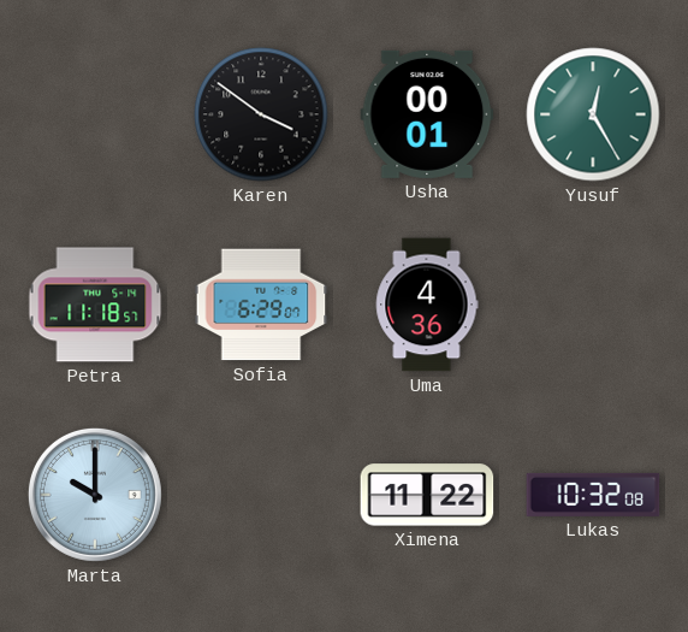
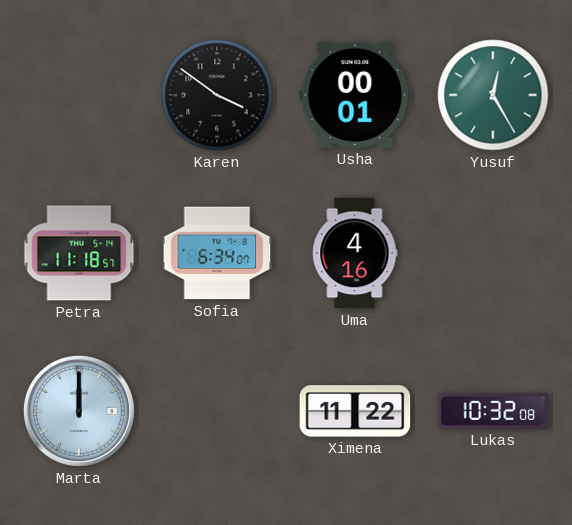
Sofia: 6:29 -> 6:34 (217, 253)
Uma: 4:36 -> 4:16 (355, 253)
Marta: 10:00 -> 12:00 (79, 411)
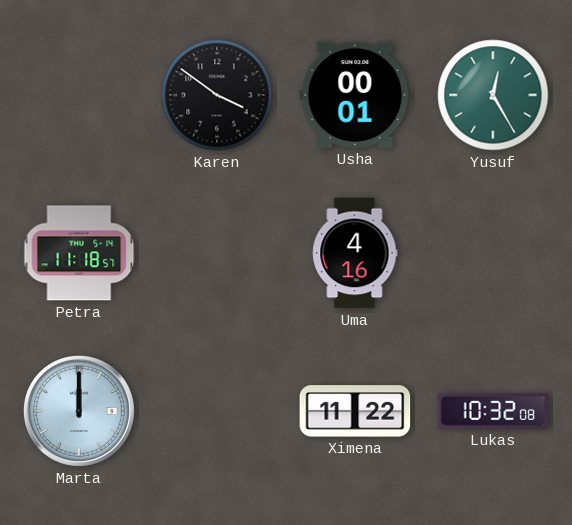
Sofia: 6:34 -> none (217, 253)
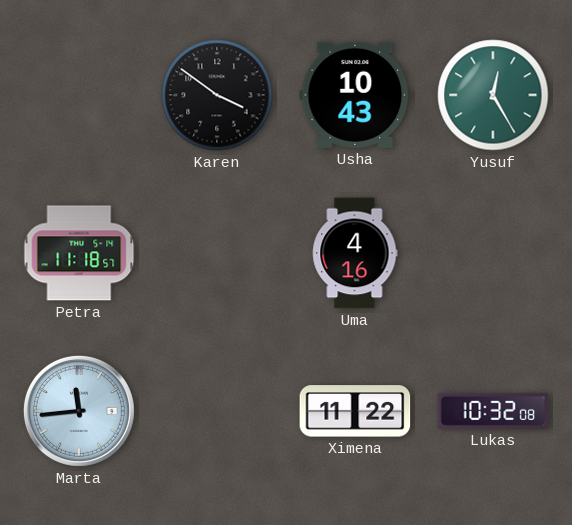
Usha: 00:01 -> 10:43 (355, 95)
Marta: 12:00 -> 11:44 (79, 411)
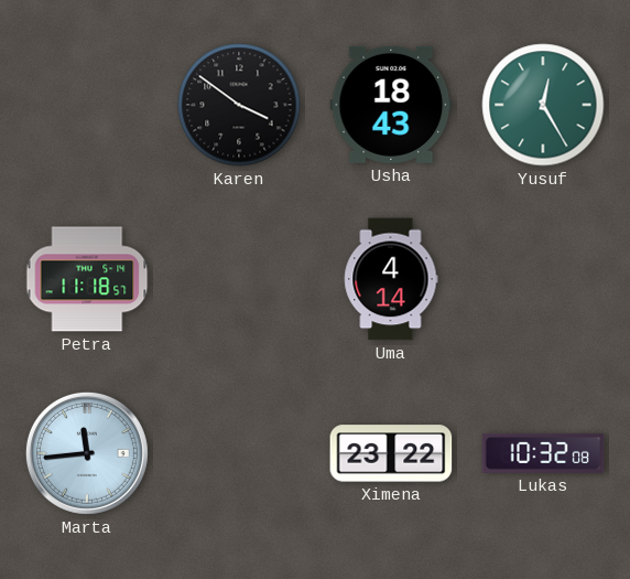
Usha: 10:43 -> 18:43 (391, 105)
Uma: 4:16 -> 4:14 (391, 279)
Ximena: 11:22 -> 23:22 (391, 453)
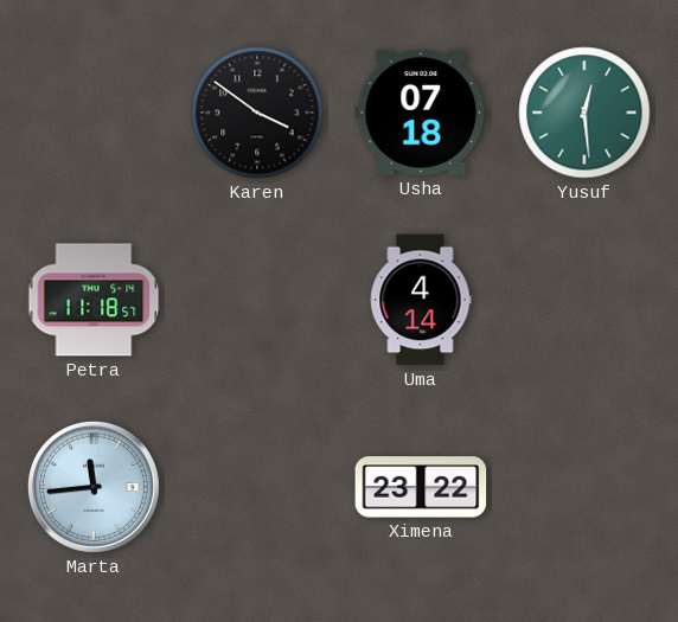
Usha: 18:43 -> 07:18 (421, 113)
Yusuf: 12:25 -> 12:29 (584, 113)
Lukas: 10:32 -> none (543, 453)
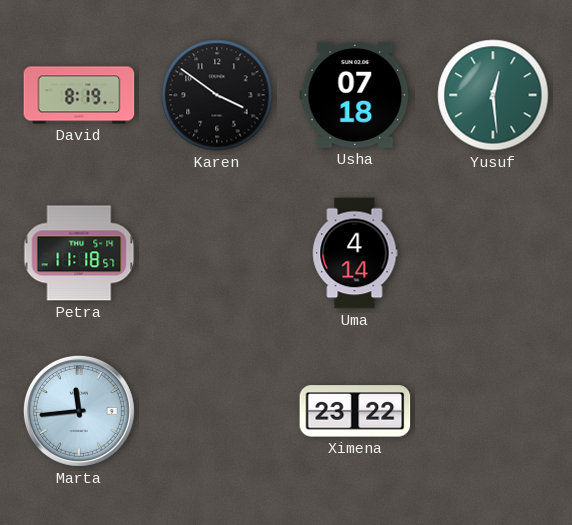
David: none -> 8:19 (79, 95)
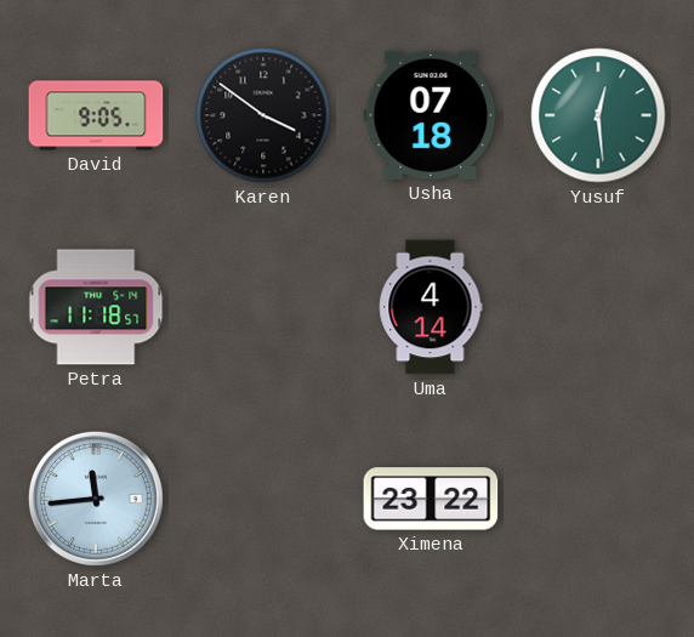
David: 8:19 -> 9:05 (96, 115)
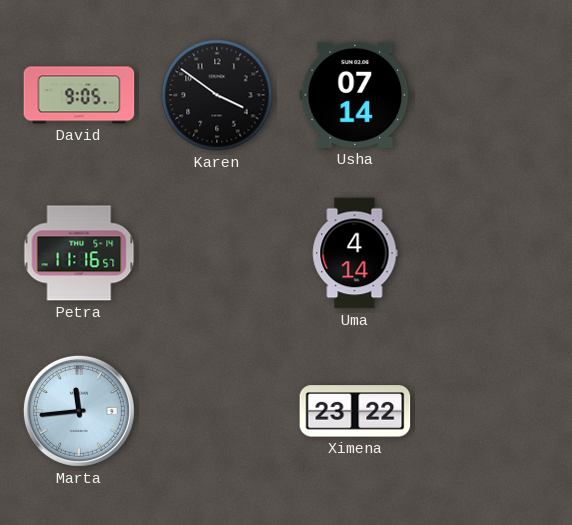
Usha: 07:18 -> 07:14 (355, 95)
Yusuf: 12:29 -> none (598, 115)
Petra: 11:18 -> 11:16 (79, 253)
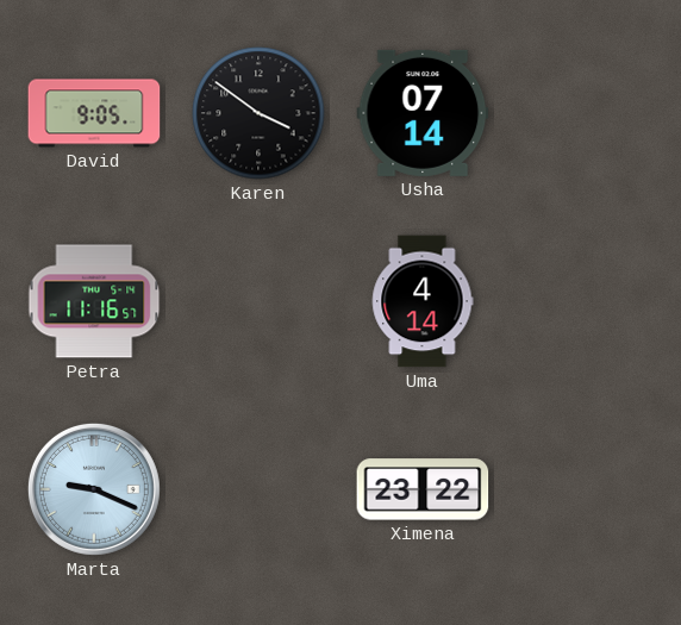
Marta: 11:44 -> 9:19 (94, 489)
